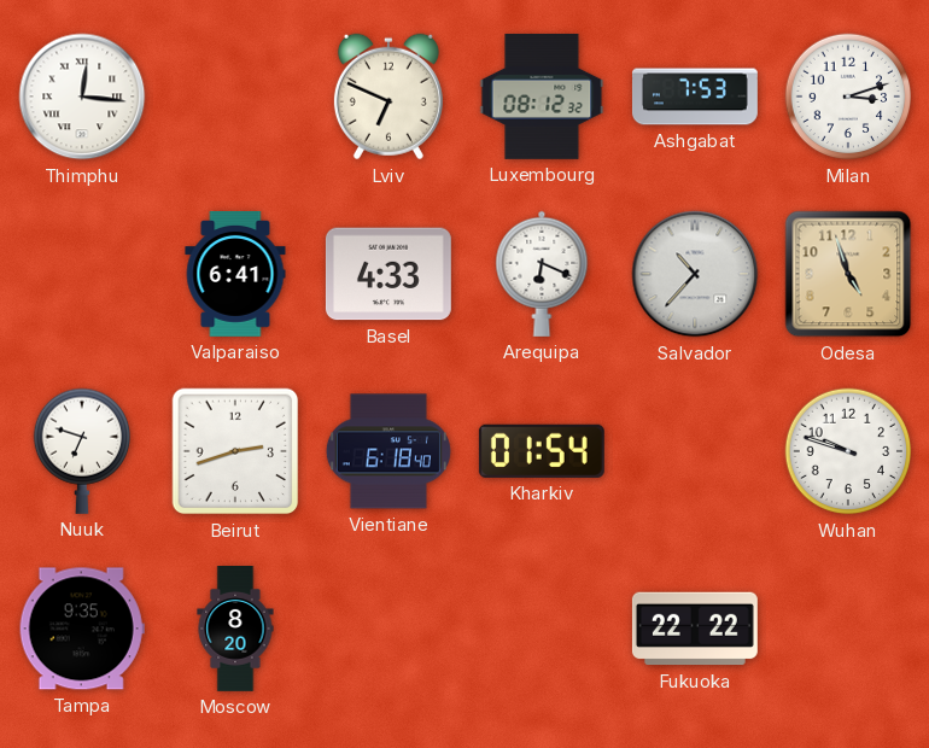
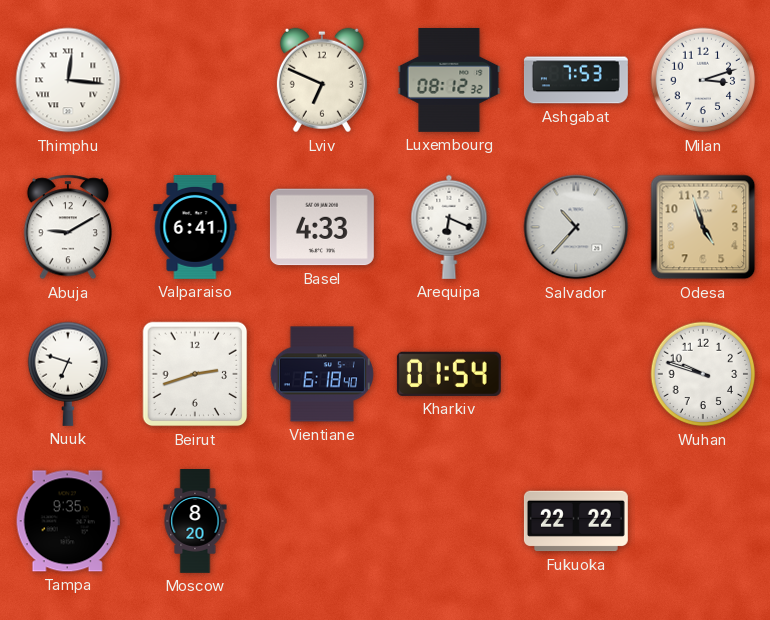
Abuja: none -> 9:10 (68, 227)
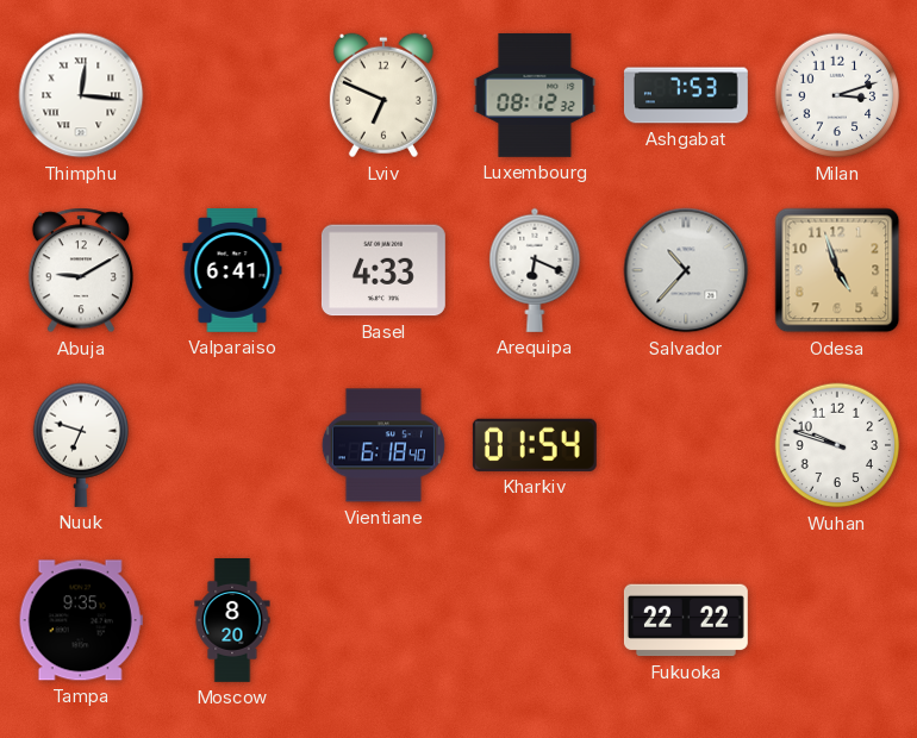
Beirut: 2:42 -> none (195, 374)
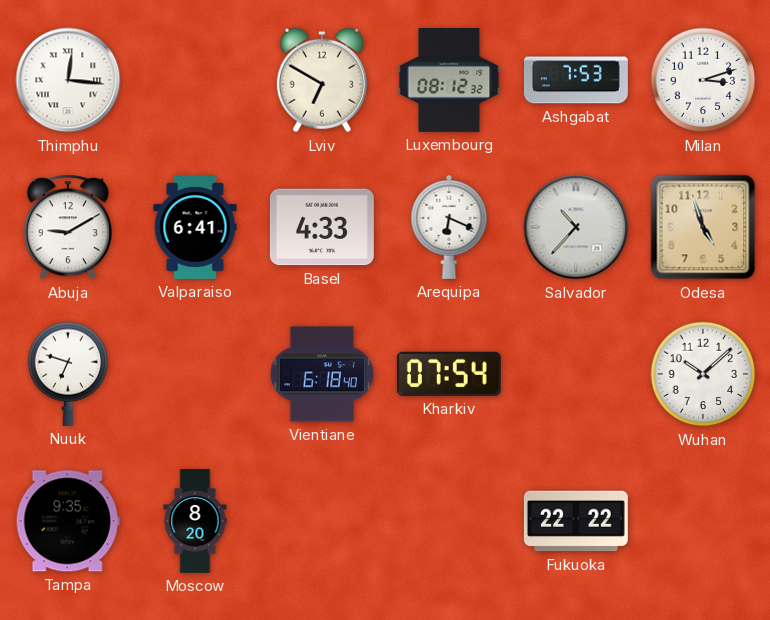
Lviv: 6:49 -> 6:50 (322, 80)
Kharkiv: 01:54 -> 07:54 (449, 374)
Wuhan: 9:48 -> 10:08 (703, 374)
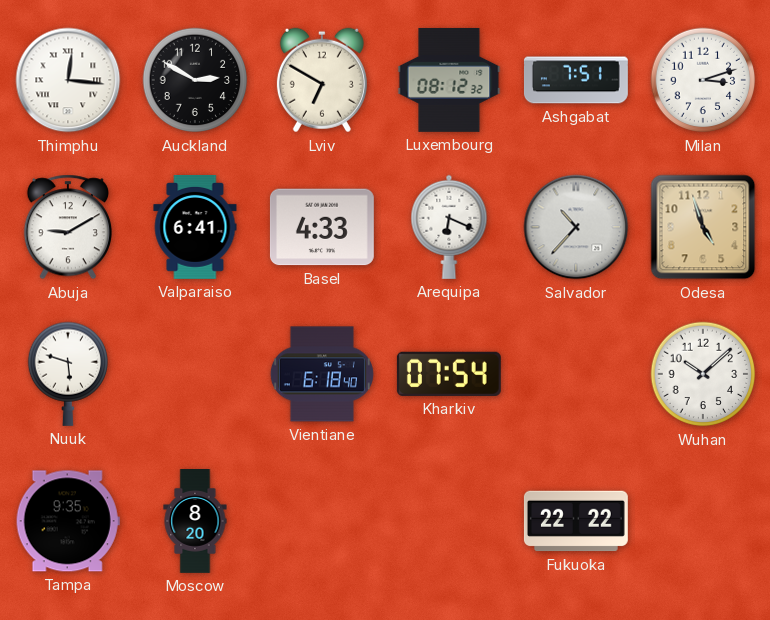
Auckland: none -> 2:50 (195, 80)
Ashgabat: 7:53 -> 7:51 (576, 80)
Nuuk: 6:48 -> 5:48 (68, 374)
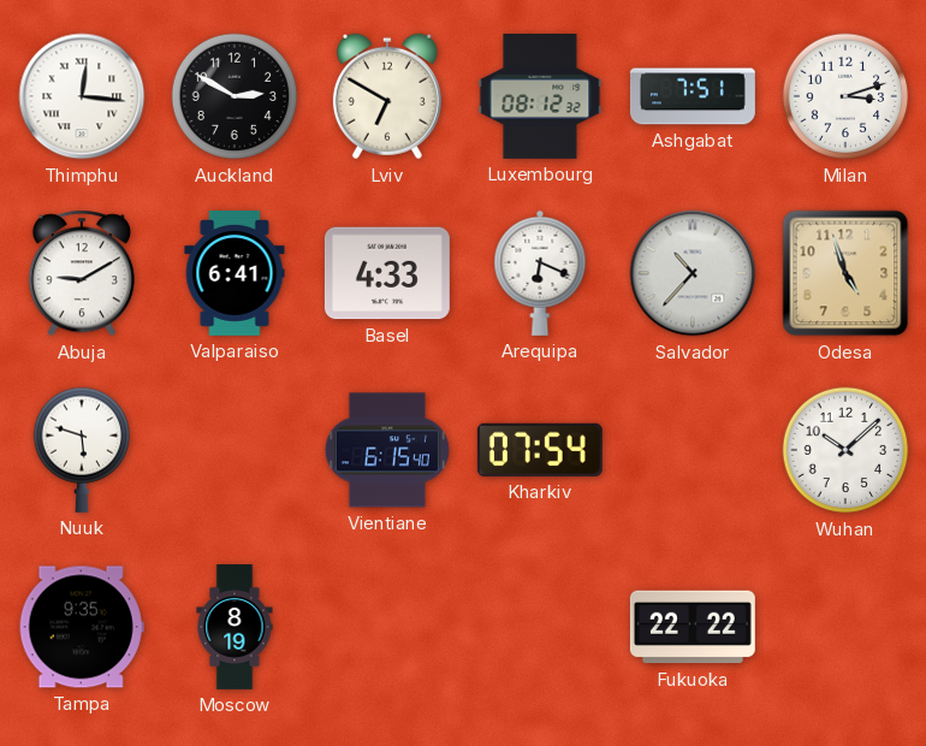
Vientiane: 6:18 -> 6:15 (387, 450)
Moscow: 8:20 -> 8:19 (235, 628)
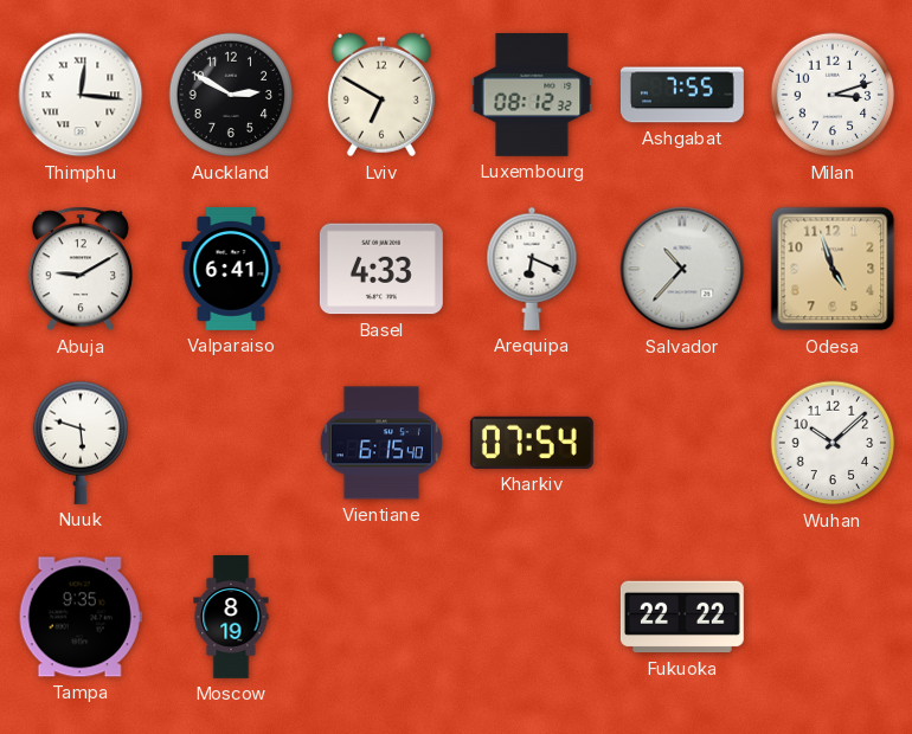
Ashgabat: 7:51 -> 7:55 (682, 95)
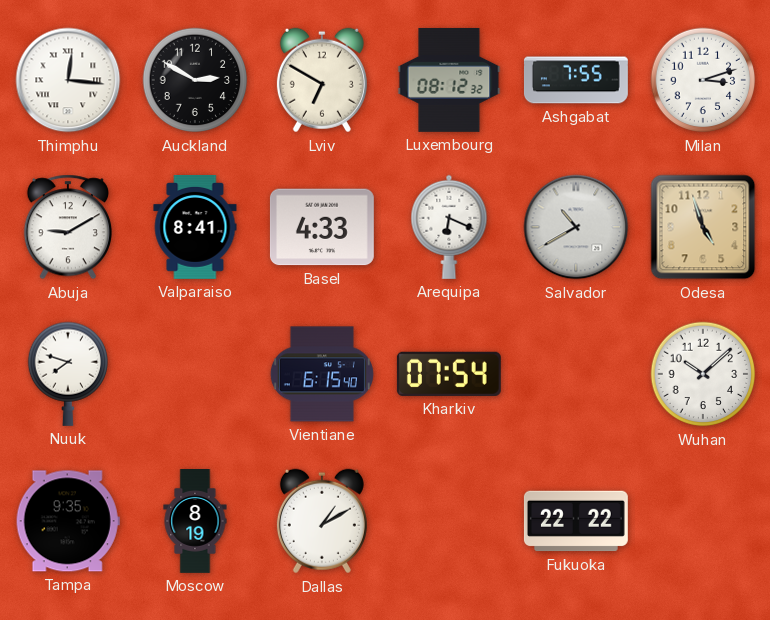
Valparaiso: 6:41 -> 8:41 (195, 227)
Salvador: 10:37 -> 10:40 (576, 227)
Nuuk: 5:48 -> 7:48 (68, 374)
Dallas: none -> 1:10 (322, 521)
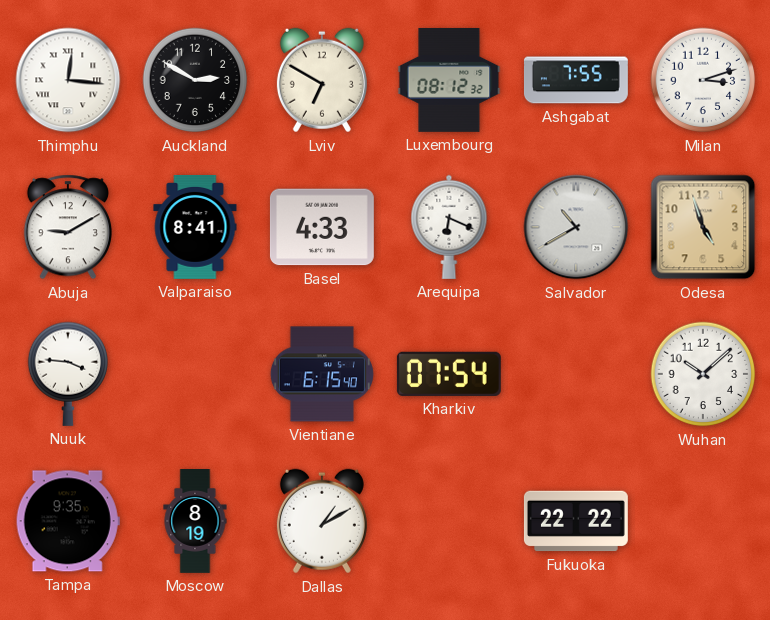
Nuuk: 7:48 -> 3:46 (68, 374)
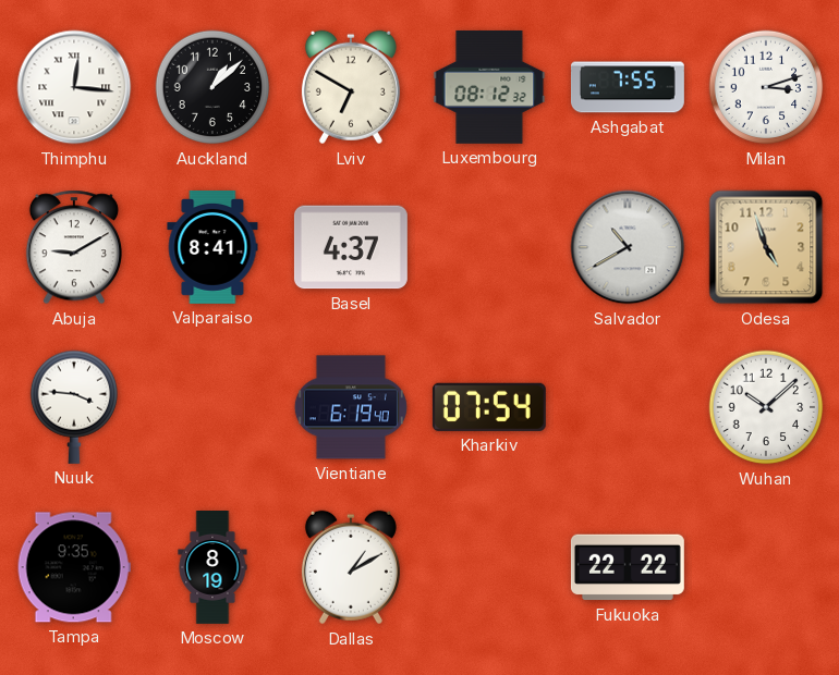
Auckland: 2:50 -> 1:08 (212, 87)
Basel: 4:33 -> 4:37 (351, 247)
Arequipa: 6:19 -> none (449, 227)
Vientiane: 6:15 -> 6:19 (351, 407)
